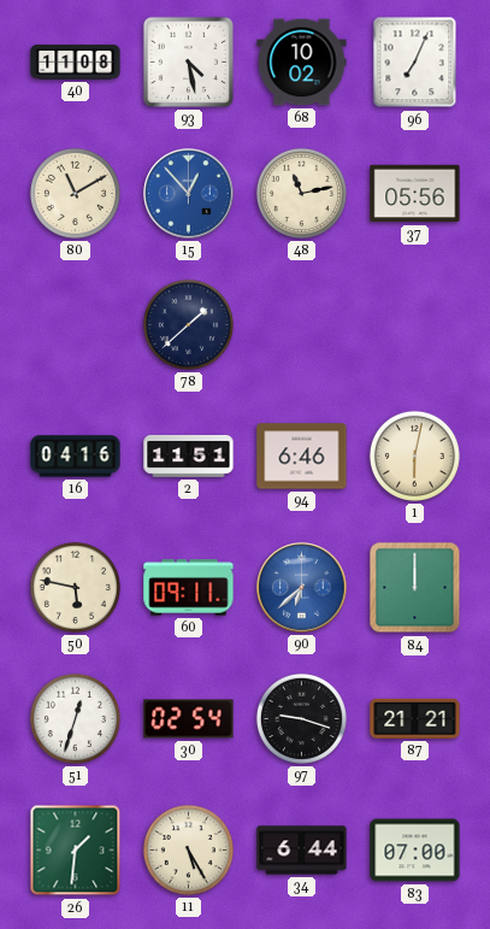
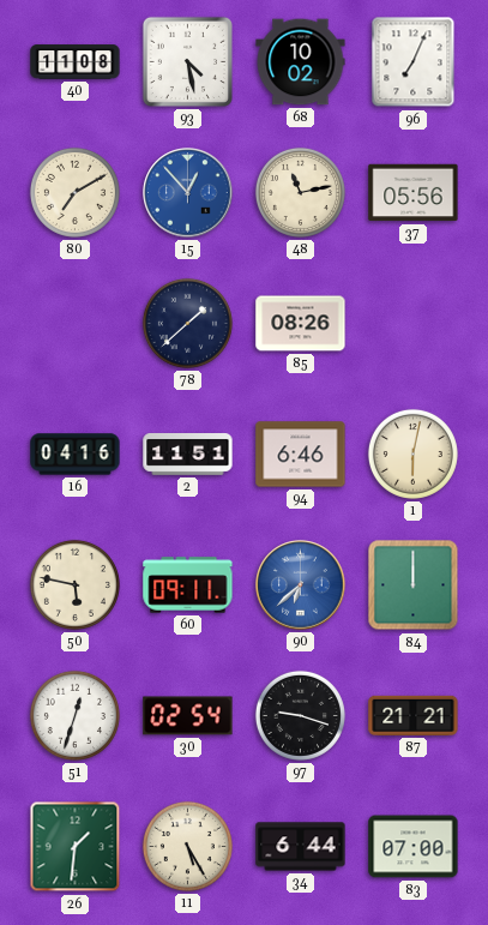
80: 11:10 -> 7:10 (74, 192)
85: none -> 08:26 (301, 324)
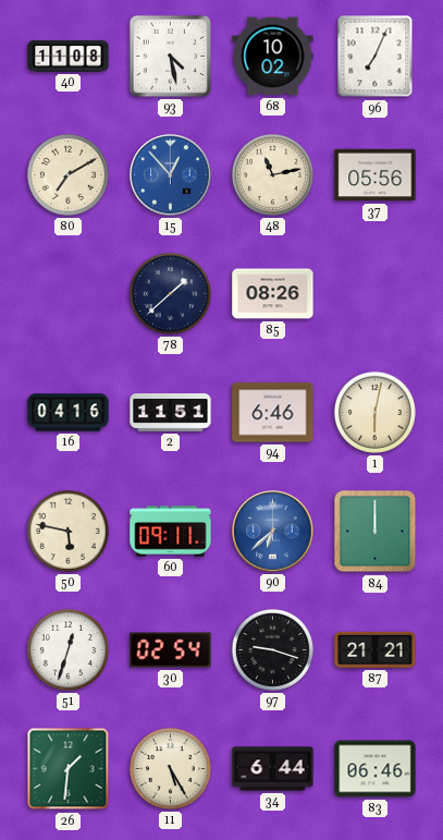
83: 07:00 -> 06:46 (376, 769)
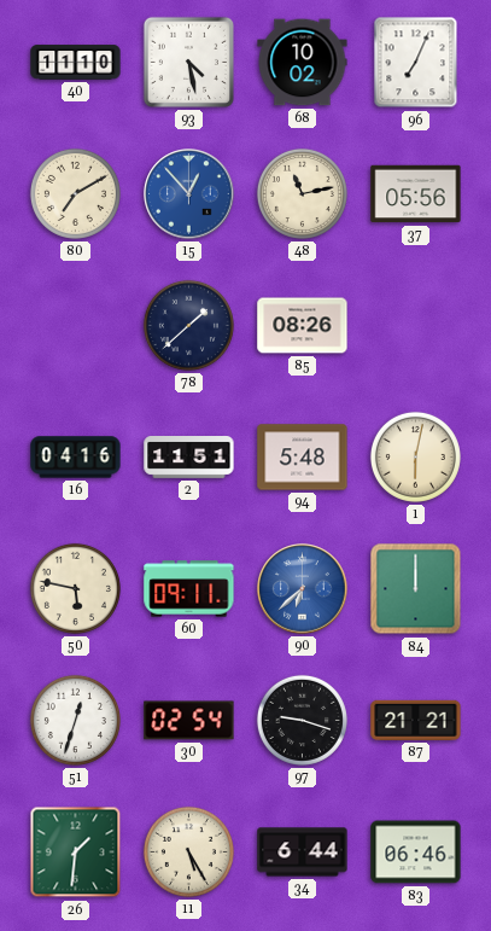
40: 11:08 -> 11:10 (76, 63)
94: 6:46 -> 5:48 (303, 458)
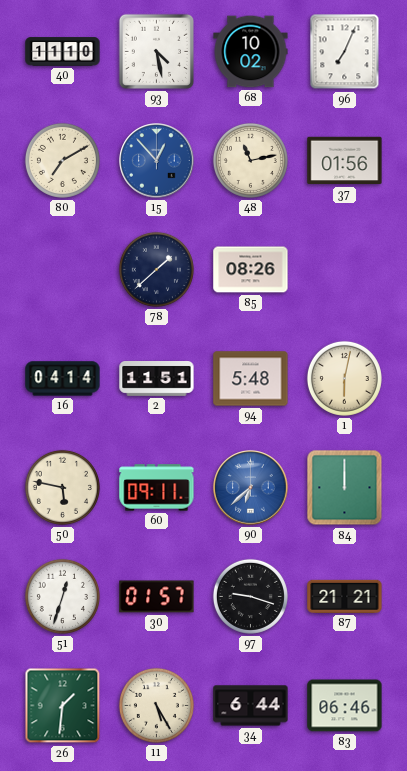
37: 05:56 -> 01:56 (345, 161)
16: 04:16 -> 04:14 (63, 379)
30: 02:54 -> 01:57 (157, 597)
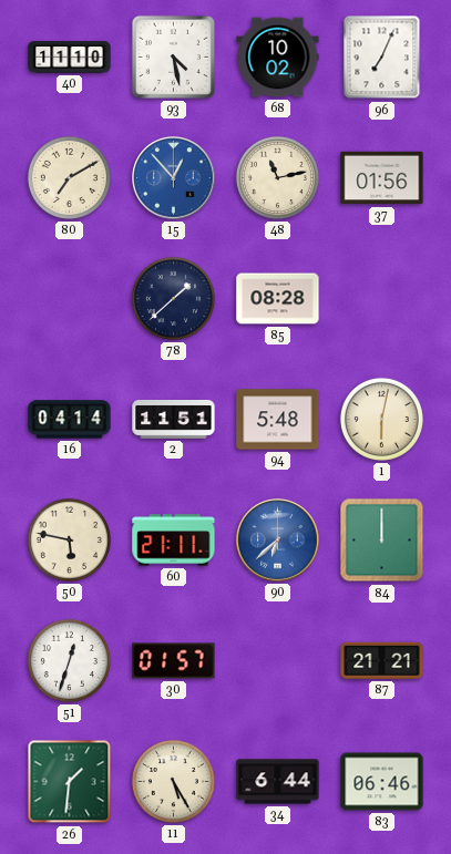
85: 08:26 -> 08:28 (278, 299)
60: 09:11 -> 21:11 (174, 541)
97: 9:18 -> none (250, 596)
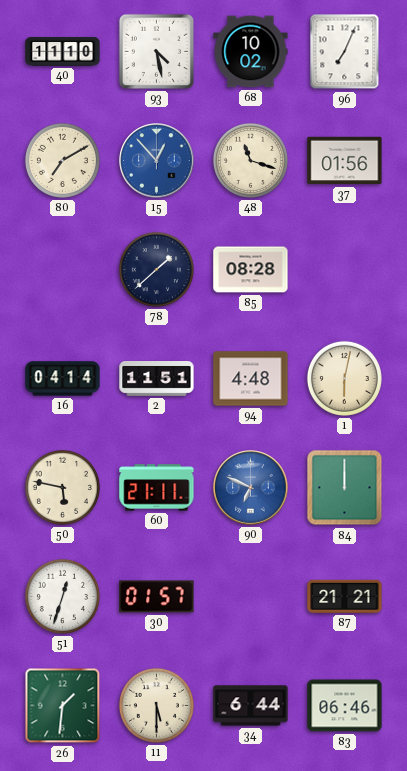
48: 11:13 -> 11:18 (250, 160)
94: 5:48 -> 4:48 (251, 379)
90: 6:38 -> 6:49 (251, 488)
11: 5:25 -> 5:30 (156, 705)
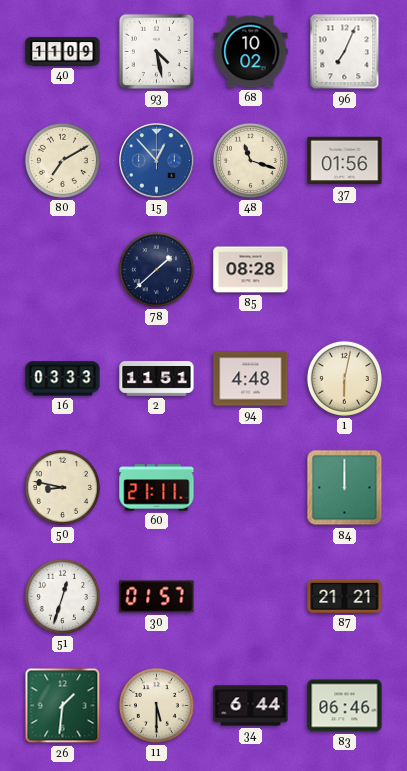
40: 11:10 -> 11:09 (63, 52)
16: 04:14 -> 03:33 (63, 379)
50: 5:47 -> 8:47 (62, 487)
90: 6:49 -> none (251, 488)
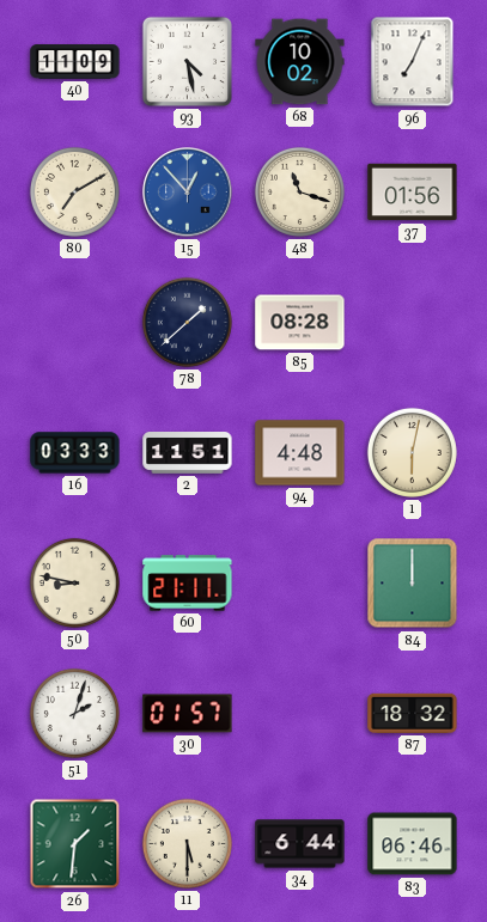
51: 12:33 -> 2:03 (74, 713)
87: 21:21 -> 18:32 (413, 713)
